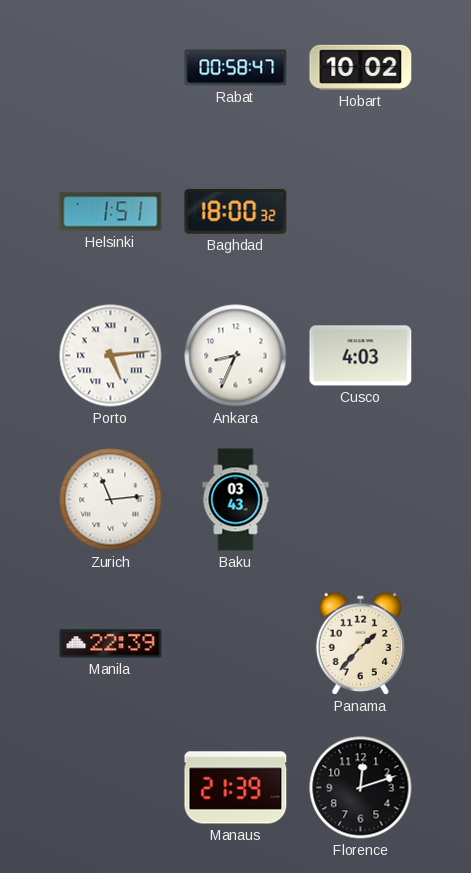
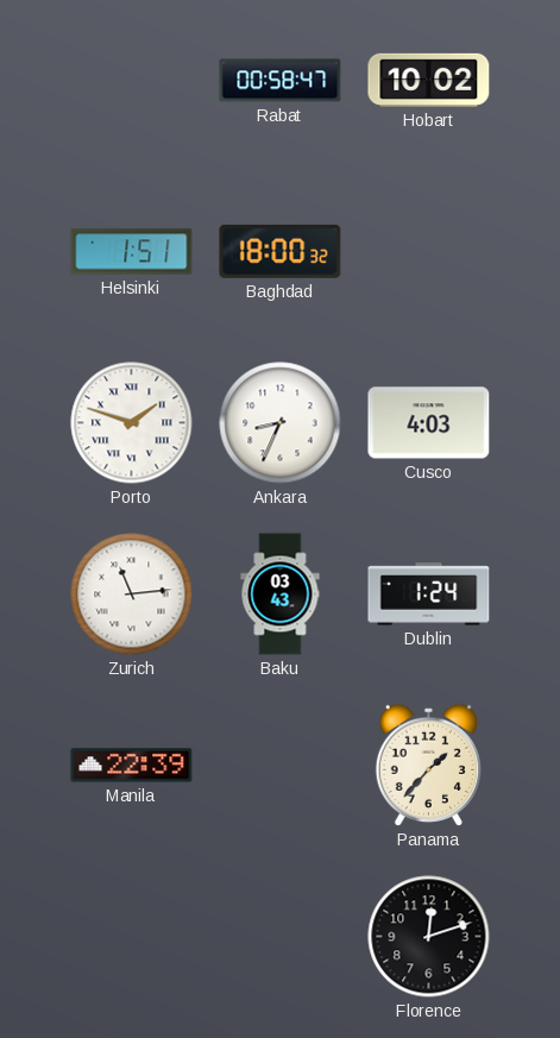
Porto: 5:14 -> 1:48 (132, 423)
Dublin: none -> 1:24 (429, 595)
Manaus: 21:39 -> none (236, 788)
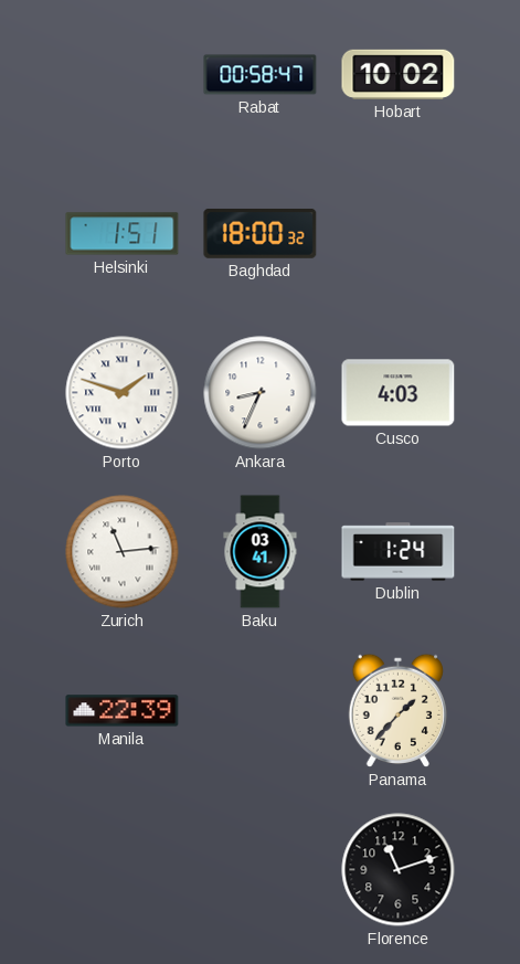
Baku: 03:43 -> 03:41 (261, 552)
Florence: 12:12 -> 11:12 (399, 870)
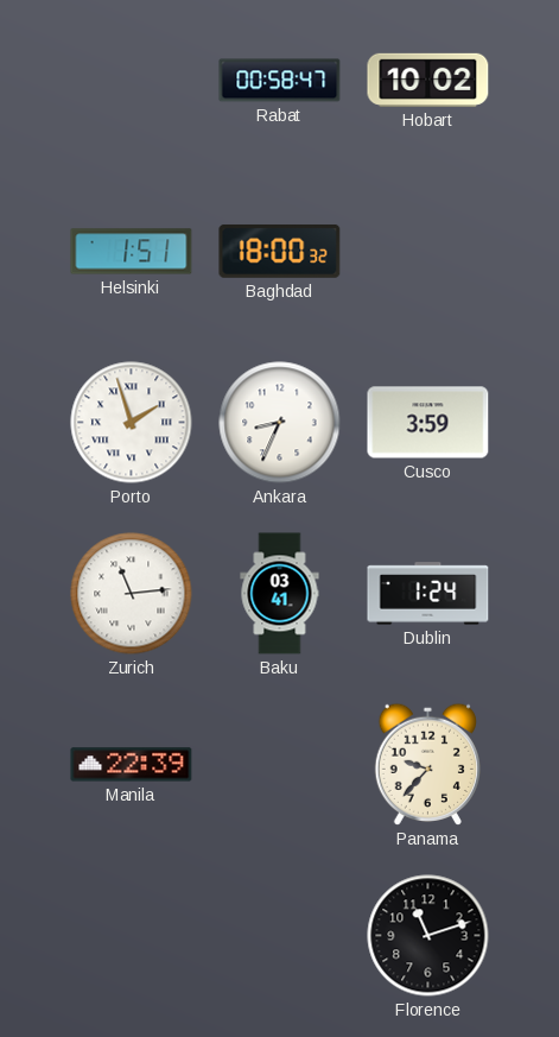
Porto: 1:48 -> 1:57 (132, 423)
Cusco: 4:03 -> 3:59 (428, 423)
Panama: 1:37 -> 9:37 (427, 764)
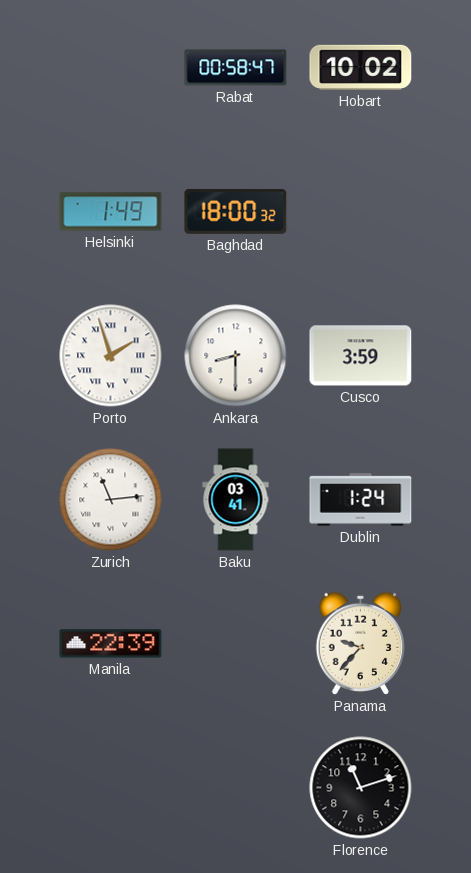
Helsinki: 1:51 -> 1:49 (111, 212)
Ankara: 8:34 -> 8:30 (236, 356)
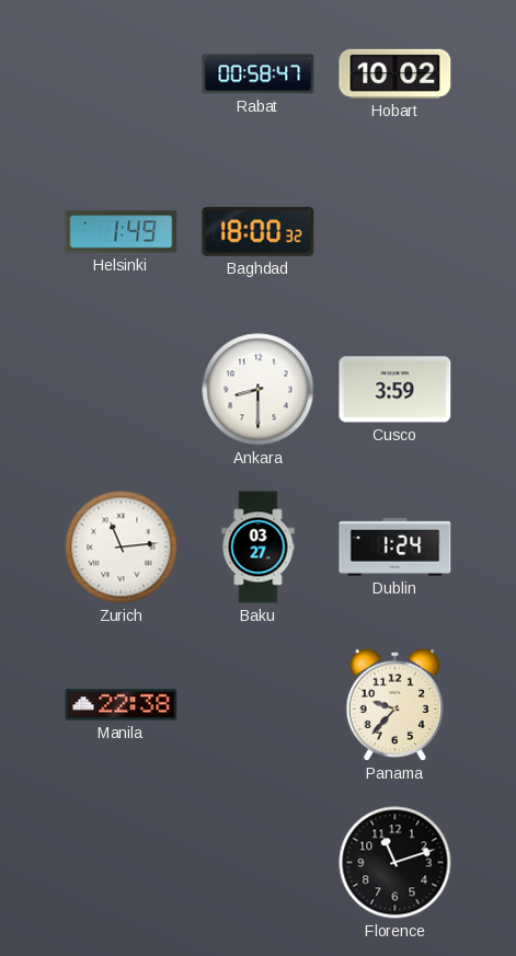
Porto: 1:57 -> none (111, 356)
Baku: 03:41 -> 03:27 (259, 548)
Manila: 22:39 -> 22:38 (122, 705)
